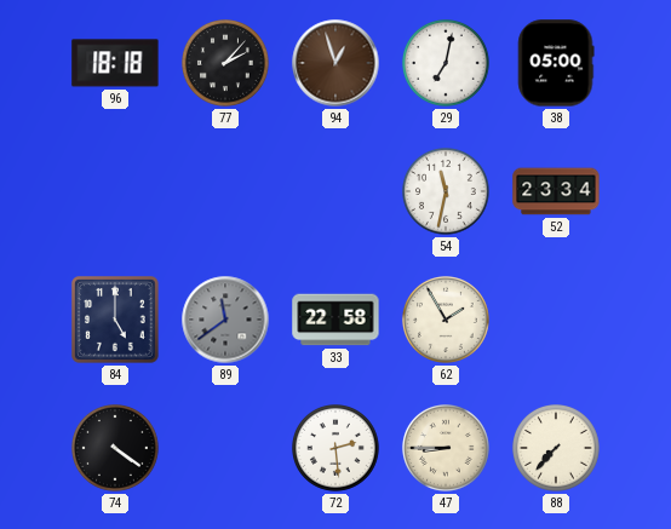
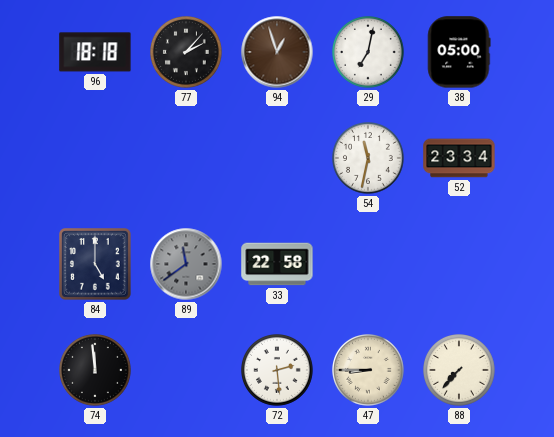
62: 1:55 -> none (447, 321)
74: 4:21 -> 11:59 (96, 371)
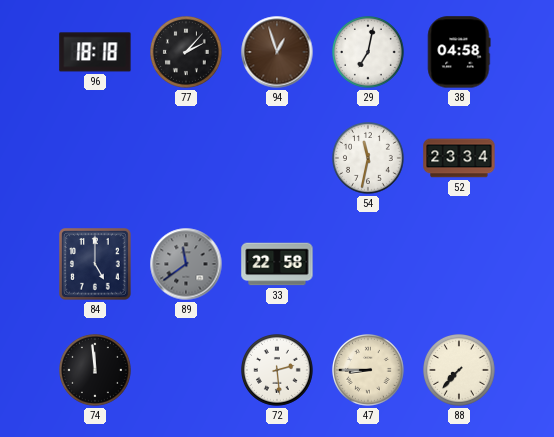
38: 05:00 -> 04:58 (459, 52)
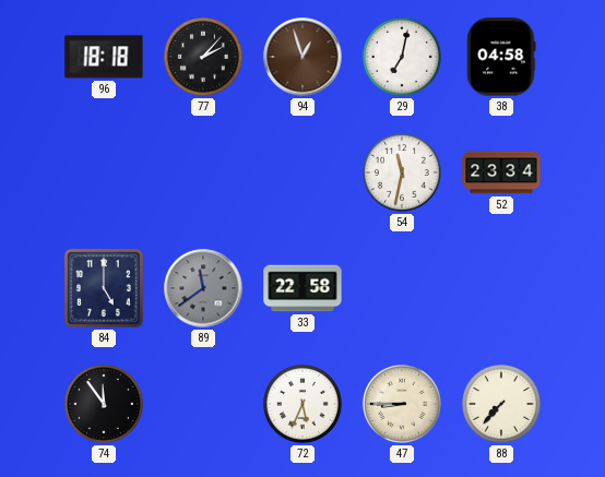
74: 11:59 -> 11:54 (105, 405)
72: 2:29 -> 5:34 (304, 405)
